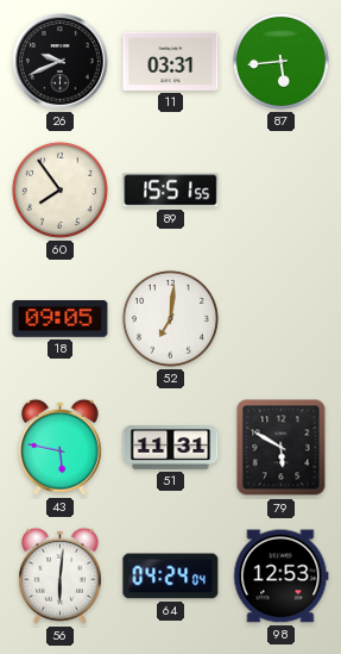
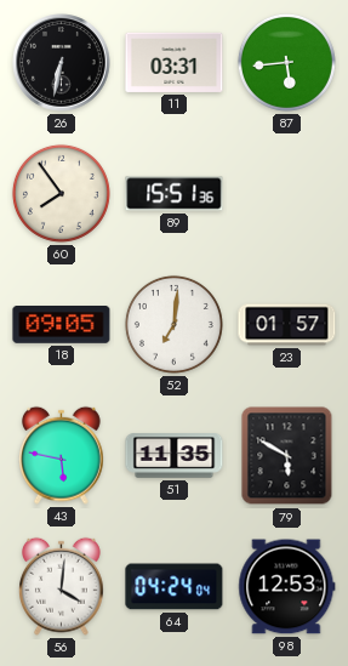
26: 9:41 -> 6:32 (62, 63)
89: 15:51:55 -> 15:51:36 (175, 194)
23: none -> 01:57 (287, 325)
51: 11:31 -> 11:35 (175, 456)
56: 6:01 -> 4:01 (62, 586)
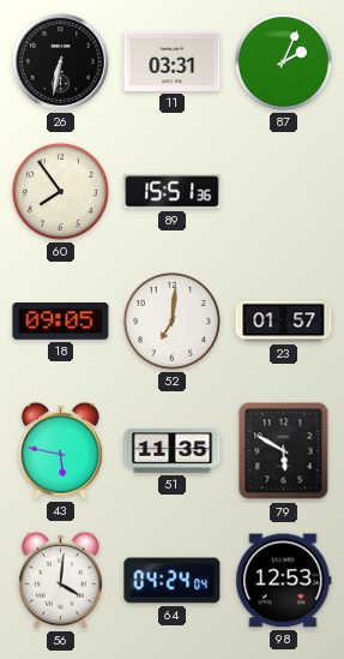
87: 5:44 -> 2:04 (283, 61)
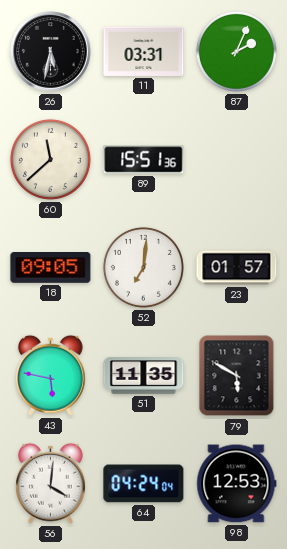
26: 6:32 -> 5:32 (51, 52)
60: 7:54 -> 11:38 (50, 159)
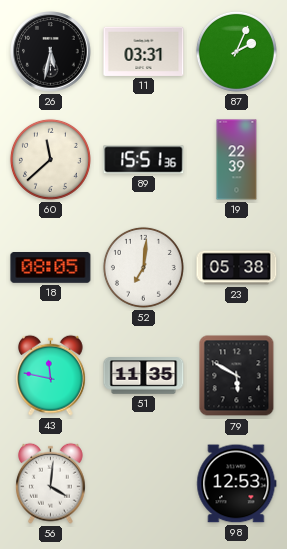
19: none -> 22:39 (237, 160)
18: 09:05 -> 08:05 (51, 268)
23: 01:57 -> 05:38 (237, 268)
43: 5:47 -> 11:47 (51, 375)
64: 04:24 -> none (144, 484)
